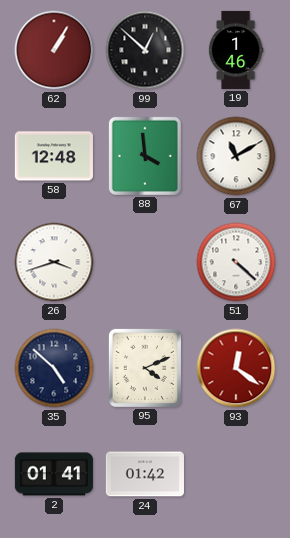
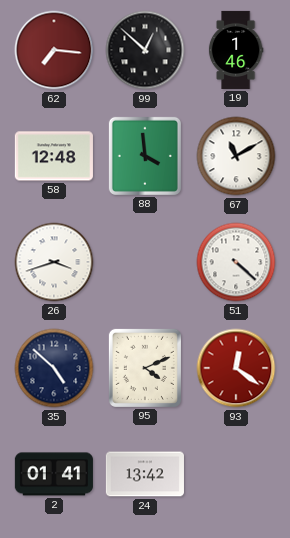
62: 1:05 -> 7:16 (54, 50)
24: 01:42 -> 13:42 (145, 474)
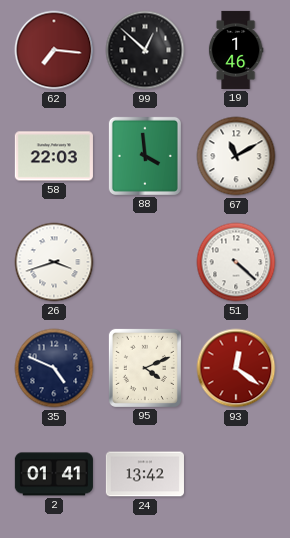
58: 12:48 -> 22:03 (54, 156)
35: 4:52 -> 4:49 (54, 368)
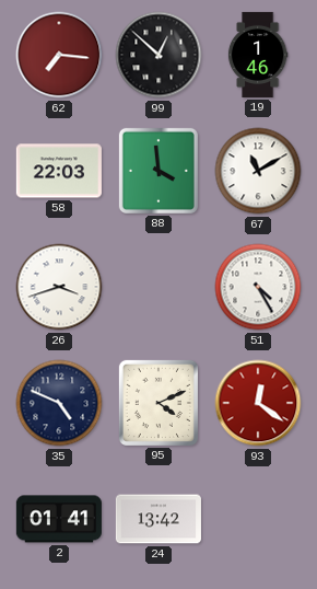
51: 4:22 -> 4:25 (258, 287)
